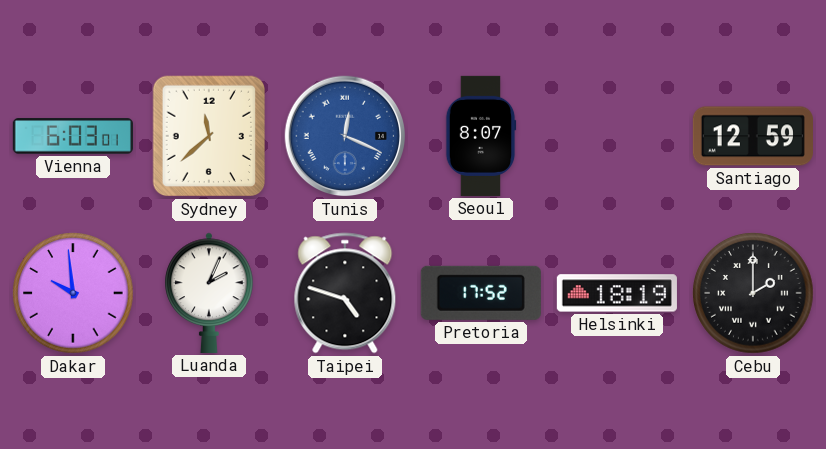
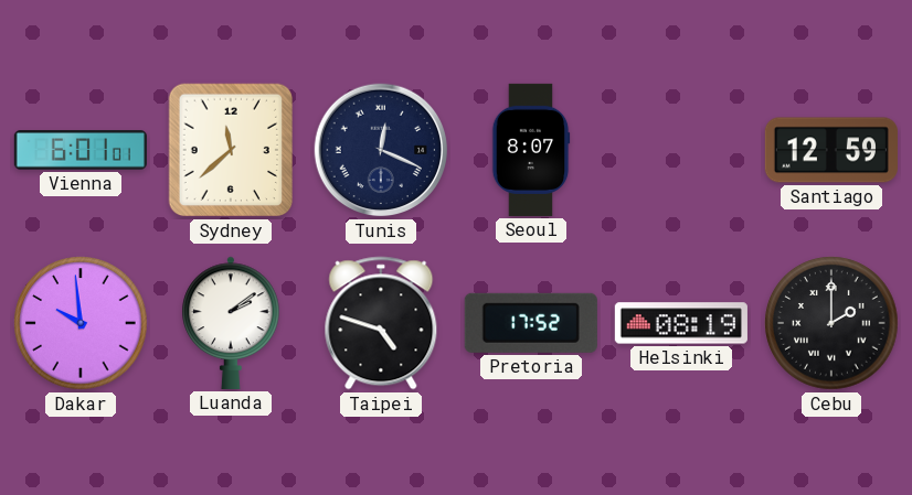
Vienna: 6:03 -> 6:01 (81, 150)
Tunis dial: blue -> navy (381, 150)
Luanda: 2:04 -> 2:09 (231, 323)
Helsinki: 18:19 -> 08:19 (681, 323)
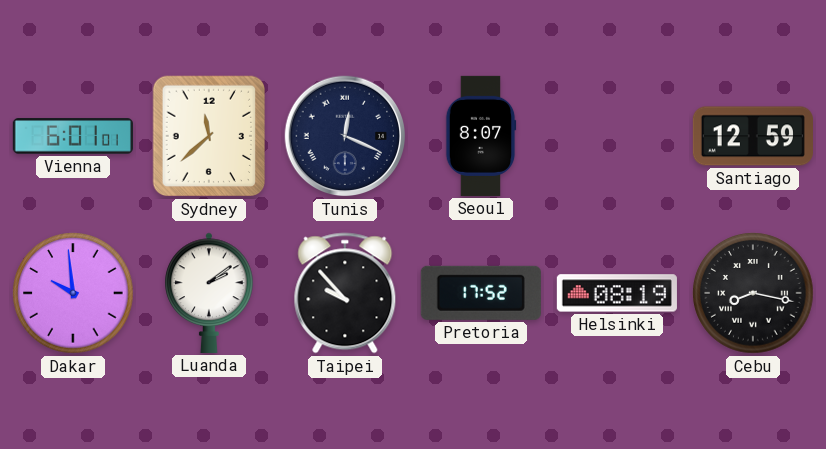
Taipei: 4:48 -> 9:53 (345, 293)
Cebu: 2:00 -> 8:17 (753, 293)
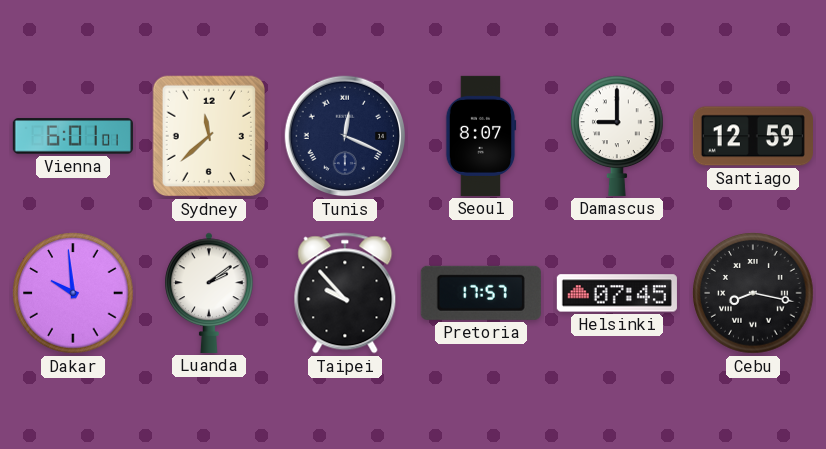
Damascus: none -> 9:00 (617, 136)
Pretoria: 17:52 -> 17:57 (481, 293)
Helsinki: 08:19 -> 07:45 (617, 293)
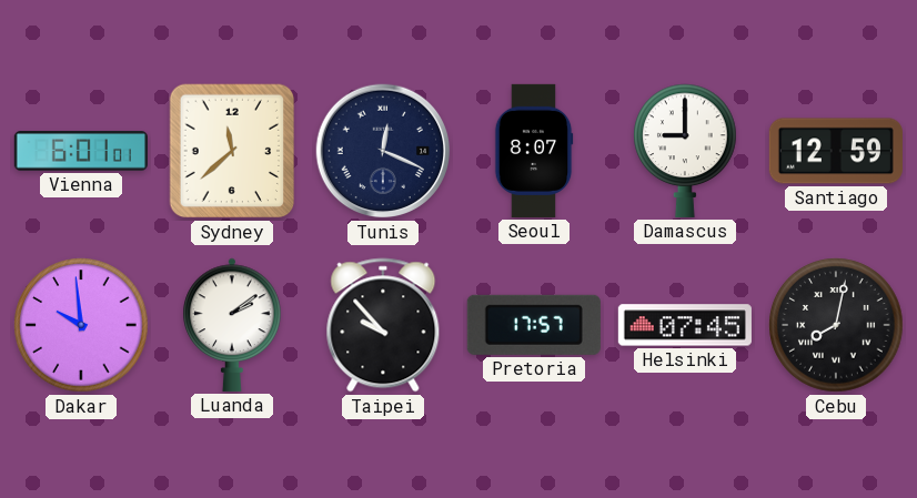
Cebu: 8:17 -> 8:02 (836, 325)
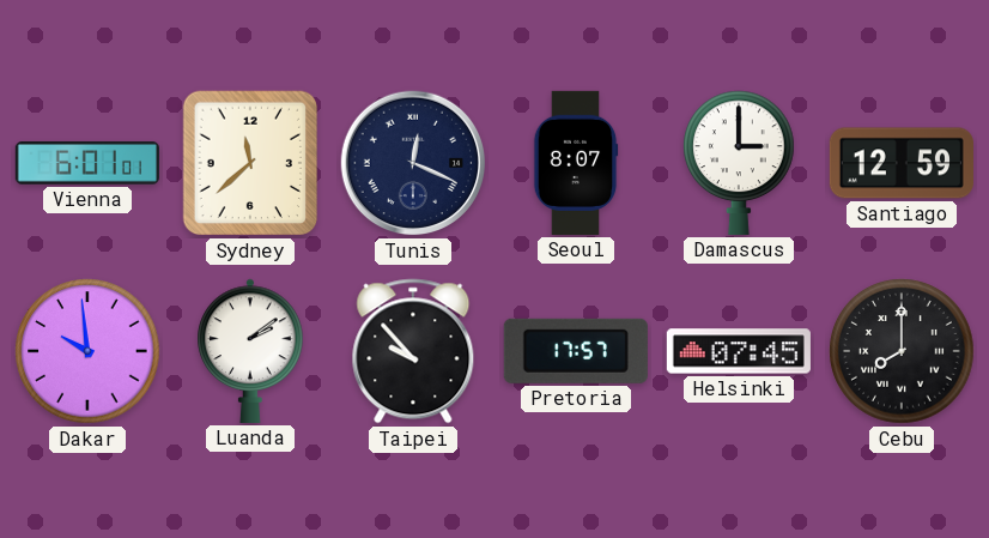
Damascus: 9:00 -> 3:00 (739, 163)
Cebu: 8:02 -> 8:00 (902, 351)
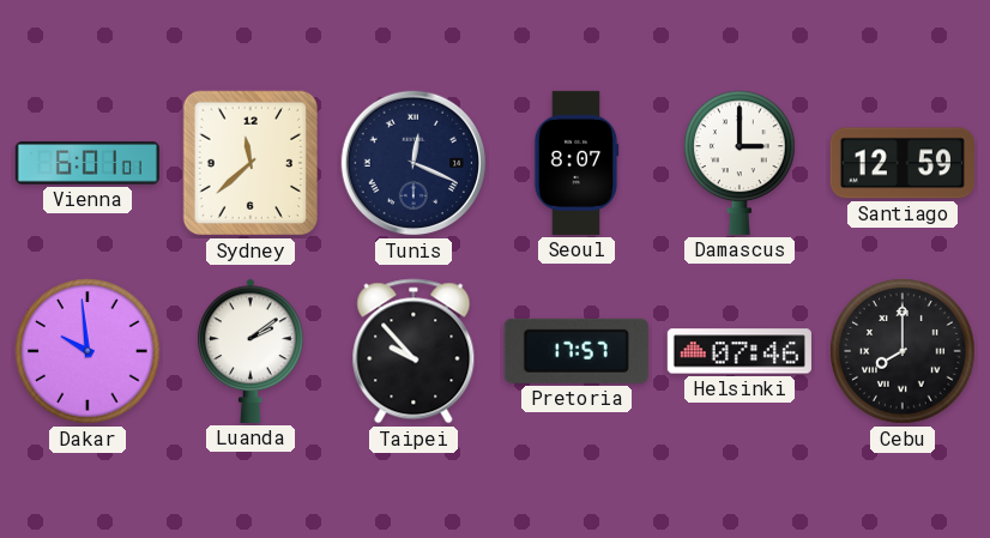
Helsinki: 07:45 -> 07:46 (740, 351)
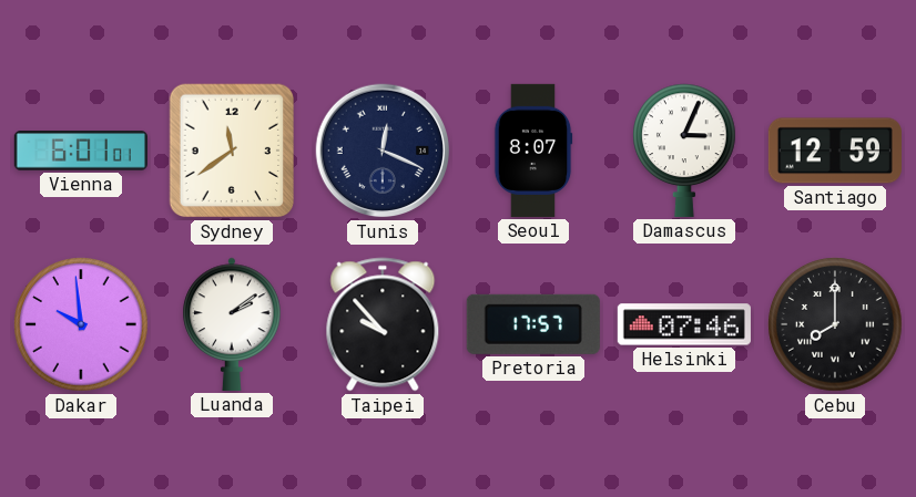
Sydney: 11:38 -> 11:39 (232, 151)
Damascus: 3:00 -> 3:04 (684, 151)
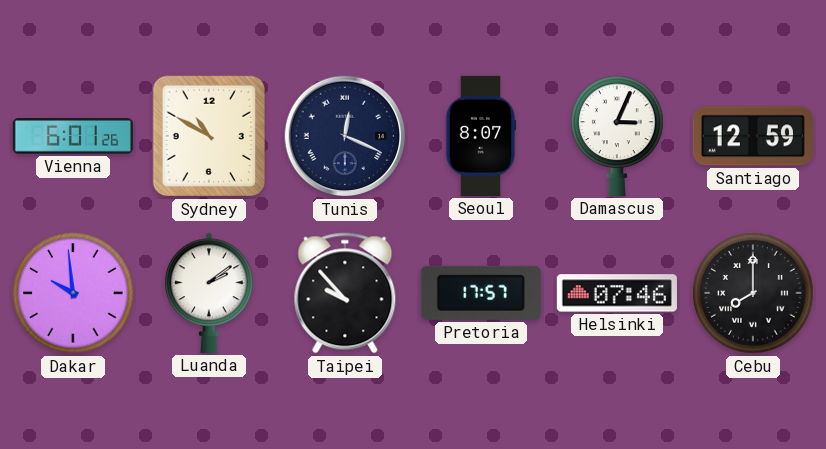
Vienna: 6:01:01 -> 6:01:26 (73, 136)
Sydney: 11:39 -> 10:50 (209, 136)
